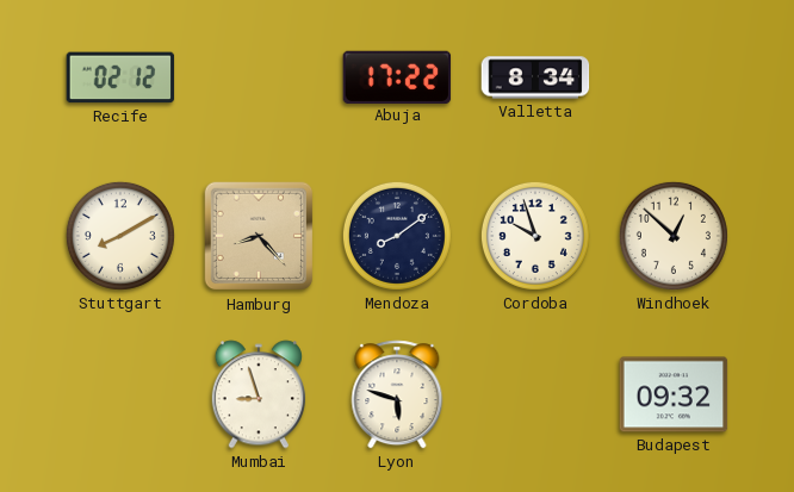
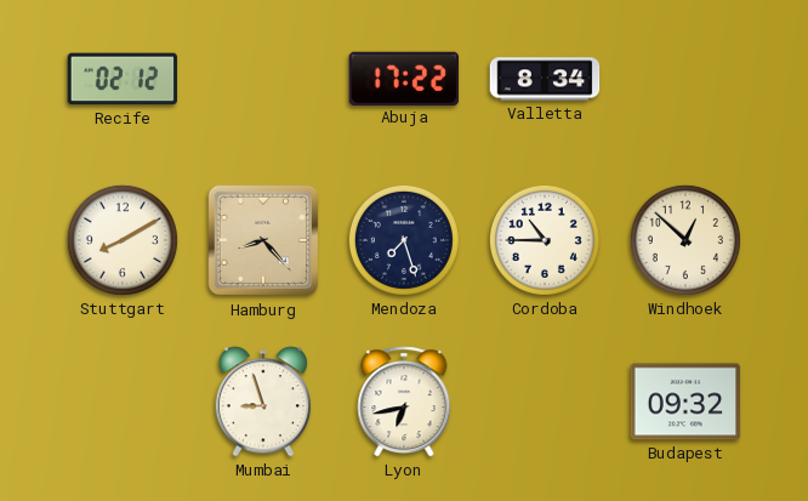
Mendoza: 8:09 -> 7:27 (404, 240)
Cordoba: 9:57 -> 10:45 (545, 240)
Lyon: 5:48 -> 6:43 (404, 402)
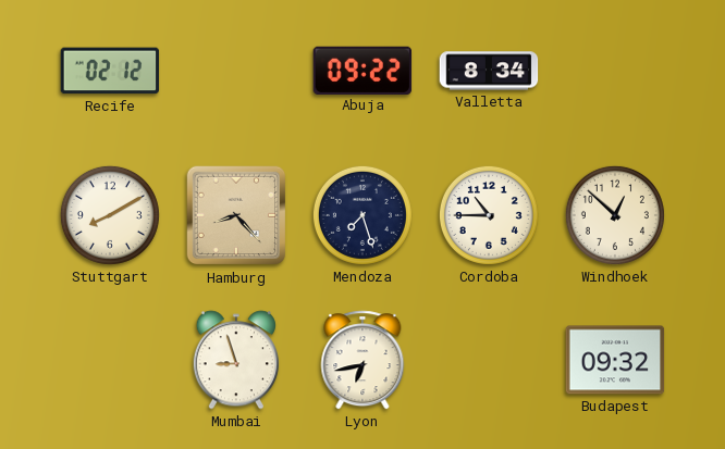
Abuja: 17:22 -> 09:22 (362, 70)
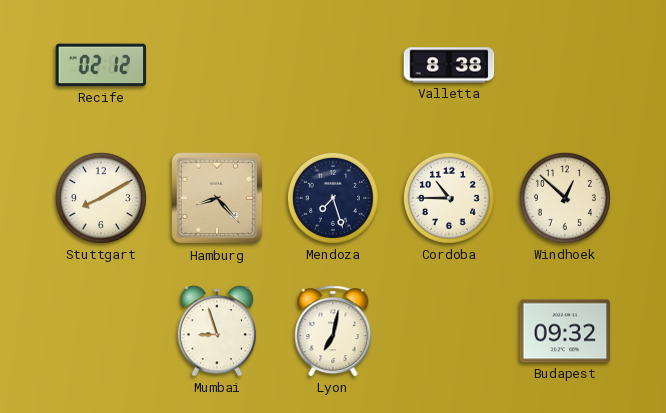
Abuja: 09:22 -> none (362, 70)
Valletta: 8:34 -> 8:38 (449, 65)
Lyon: 6:43 -> 7:02 (333, 331)
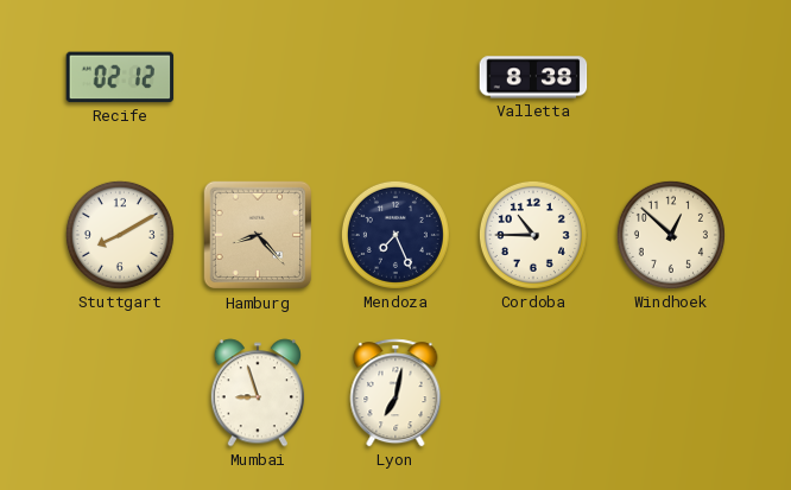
Mendoza: 7:27 -> 7:26 (395, 235)
Budapest: 09:32 -> none (565, 331)
